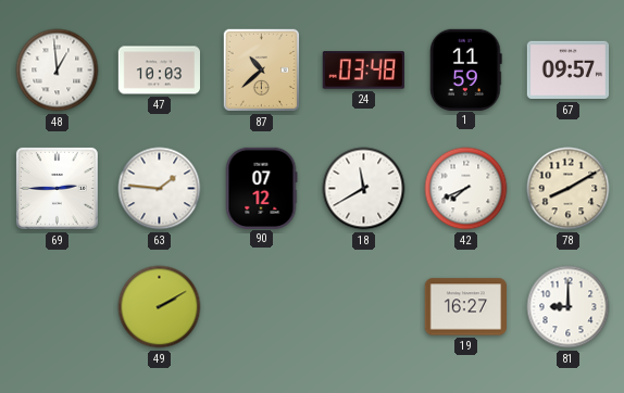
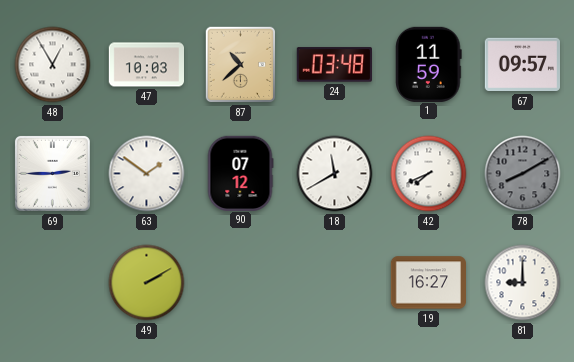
48: 12:59 -> 12:55 (53, 65)
63: 1:46 -> 1:51 (147, 174)
78 dial: cream -> grey (523, 174)
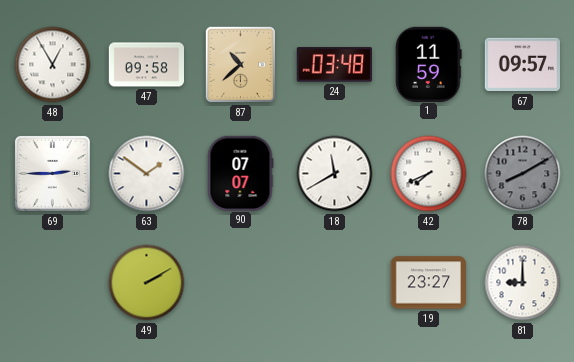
47: 10:03 -> 09:58 (146, 65)
90: 07:12 -> 07:07 (240, 173)
19: 16:27 -> 23:27 (428, 283)
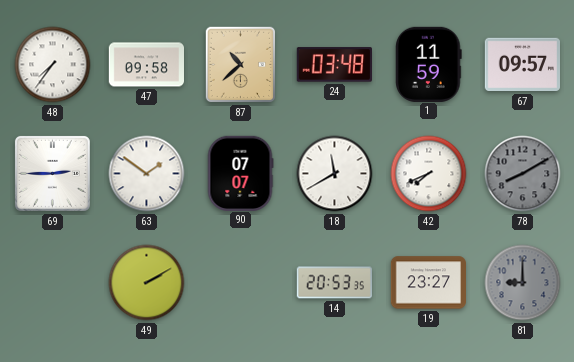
48: 12:55 -> 7:36 (53, 65)
14: none -> 20:53 (334, 283)
81 dial: white -> grey (523, 283)
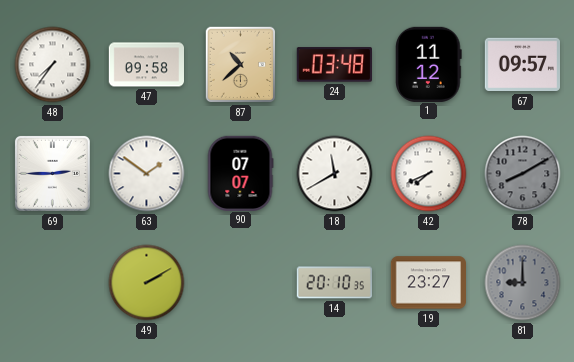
1: 11:59 -> 11:12 (429, 64)
14: 20:53 -> 20:10 (334, 283)
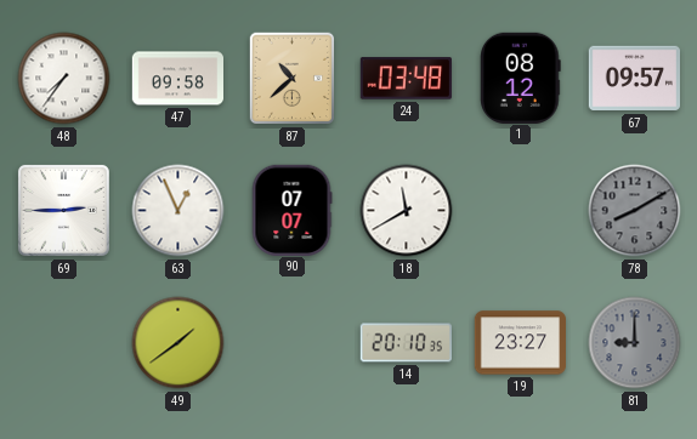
1: 11:12 -> 08:12 (521, 78)
63: 1:51 -> 12:56 (178, 211)
42: 7:41 -> none (429, 174)
49: 2:10 -> 1:39 (178, 343)
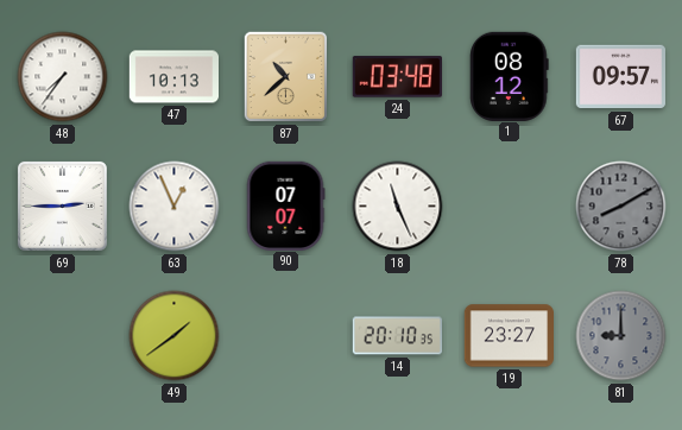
47: 09:58 -> 10:13 (173, 77)
18: 11:40 -> 11:26 (398, 207)
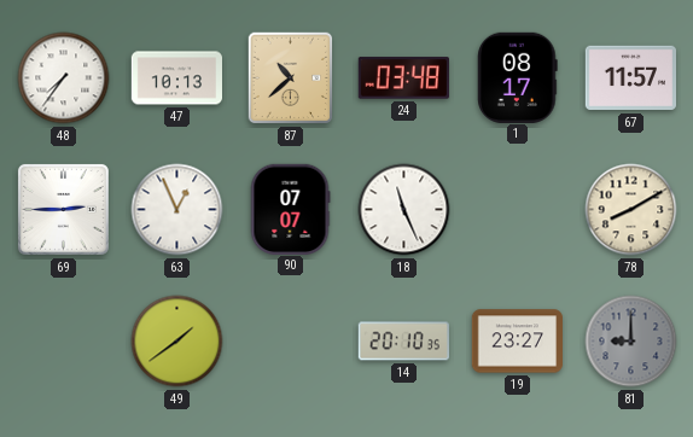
1: 08:12 -> 08:17 (518, 77)
67: 09:57 -> 11:57 (630, 78)
78 dial: grey -> cream (631, 210)
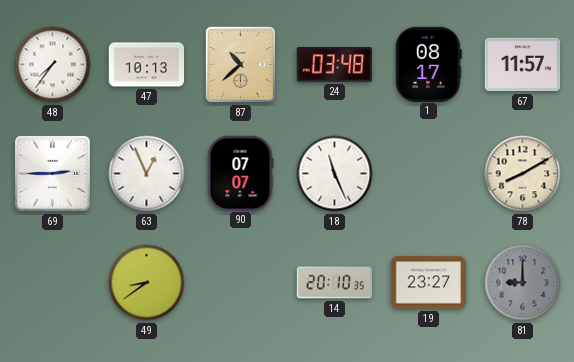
49: 1:39 -> 8:39 (147, 283)
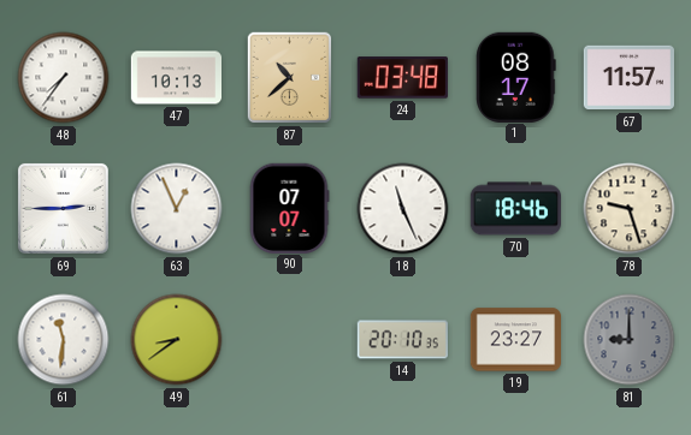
70: none -> 18:46 (515, 209)
78: 8:10 -> 9:27 (630, 209)
61: none -> 11:31 (64, 340)
